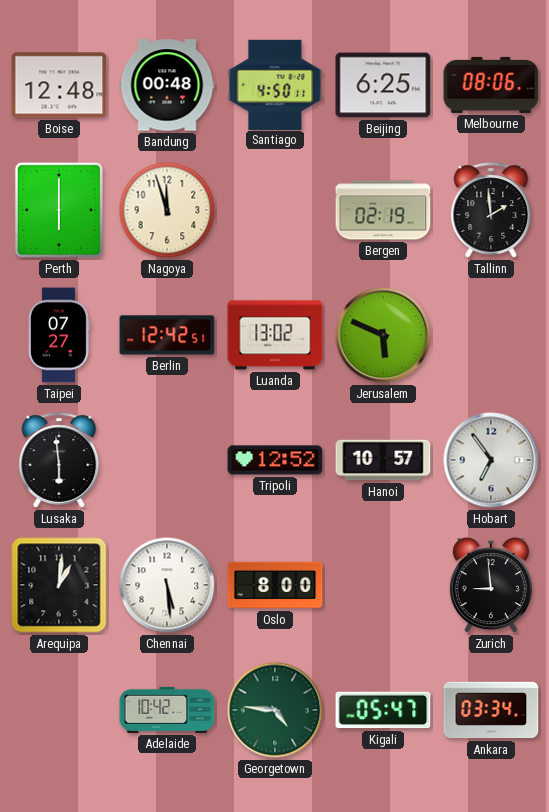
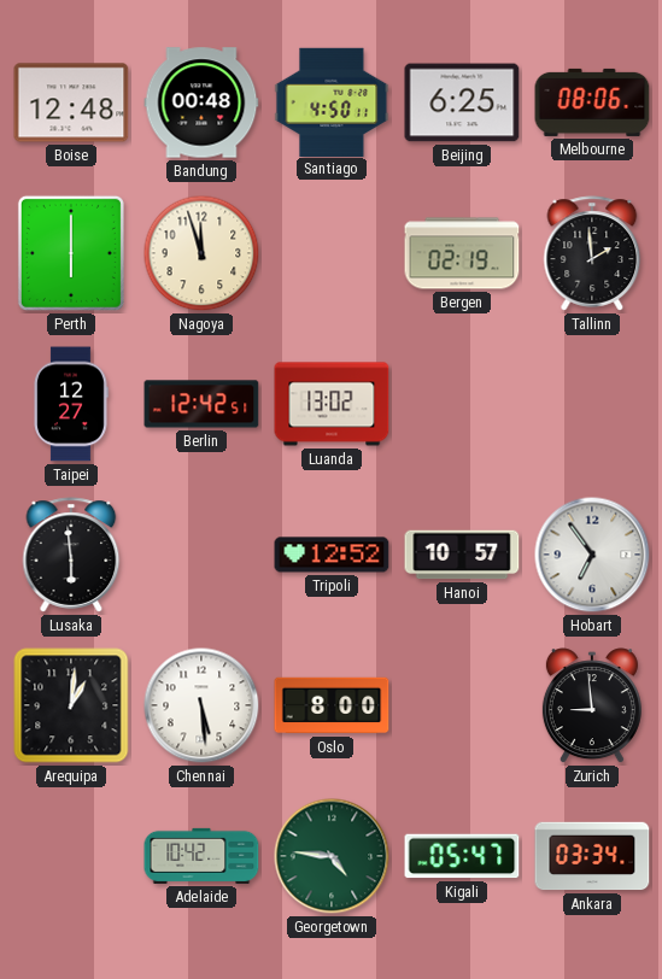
Taipei: 07:27 -> 12:27 (71, 404)
Jerusalem: 5:49 -> none (383, 335)
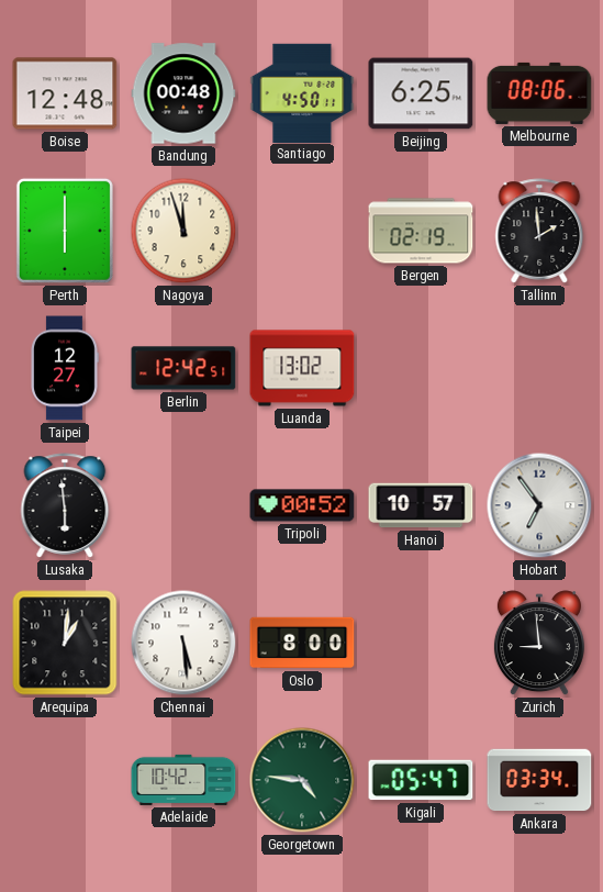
Tripoli: 12:52 -> 00:52 (302, 505)
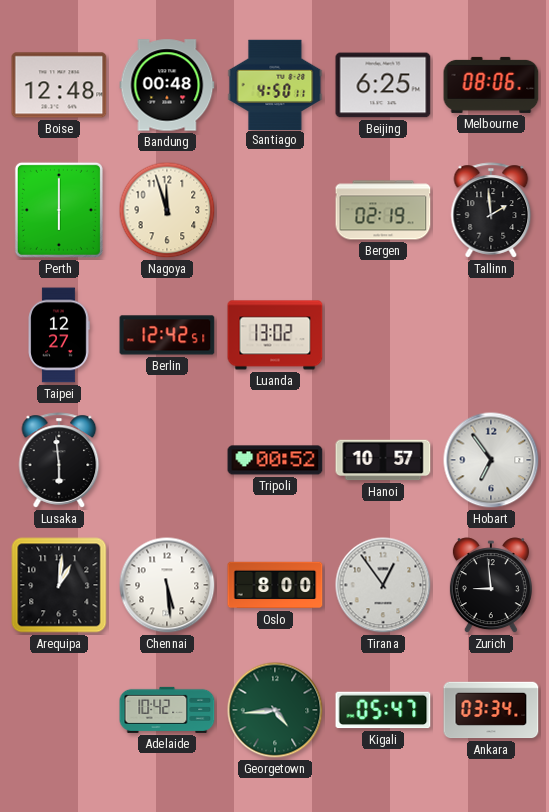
Tirana: none -> 12:54 (383, 585)
Georgetown: 4:46 -> 4:44 (275, 710)
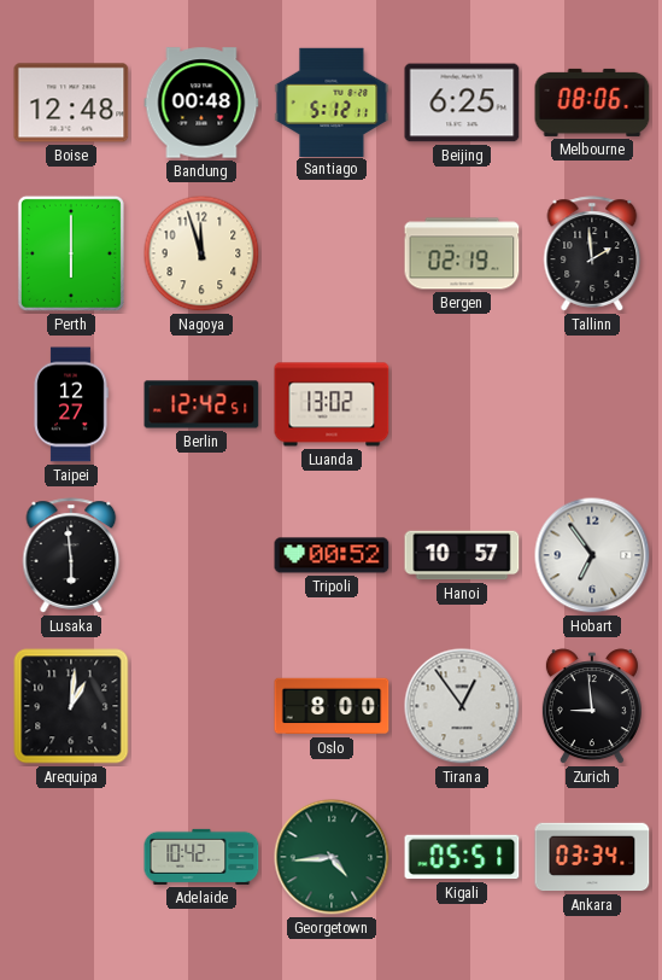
Santiago: 4:50 -> 5:12 (332, 101)
Chennai: 5:29 -> none (167, 585)
Kigali: 05:47 -> 05:51 (462, 857)
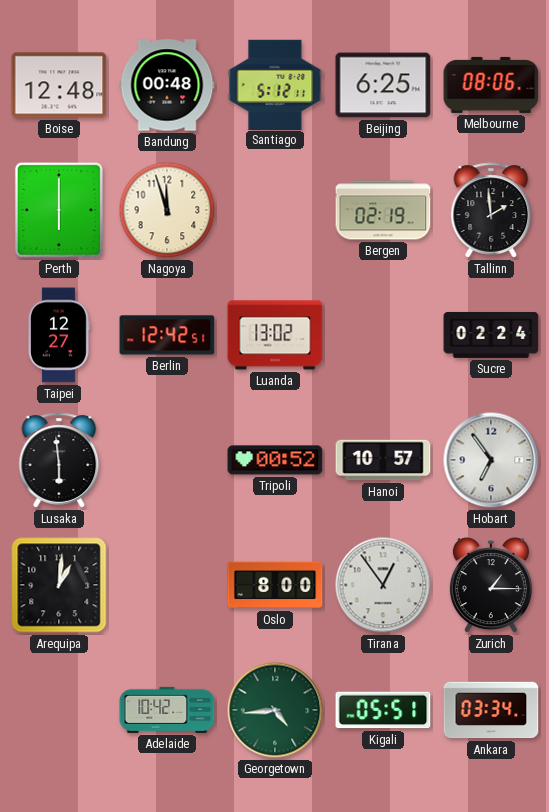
Sucre: none -> 02:24 (491, 335)
Zurich: 8:59 -> 1:15 (491, 586)
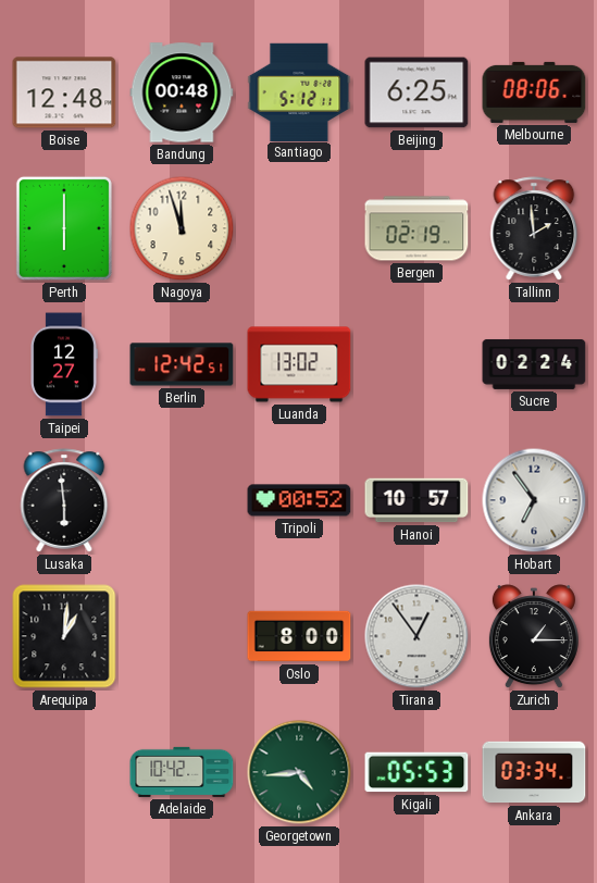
Kigali: 05:51 -> 05:53 (416, 772)
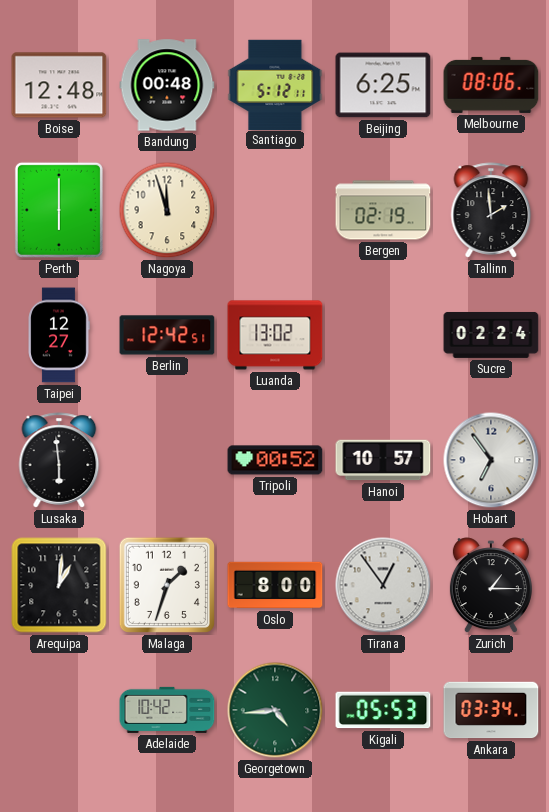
Malaga: none -> 1:33 (167, 585)
